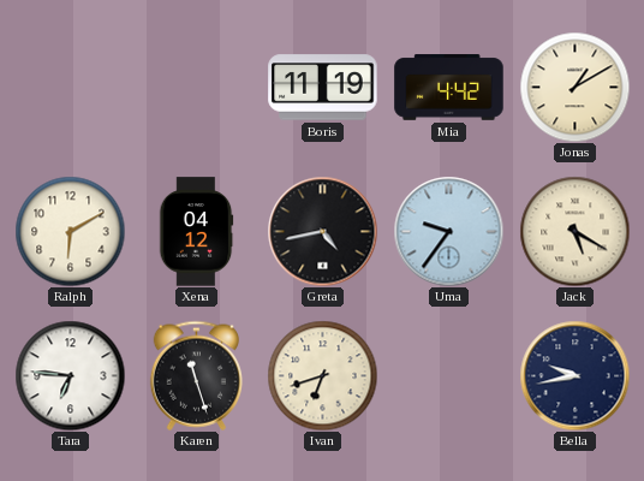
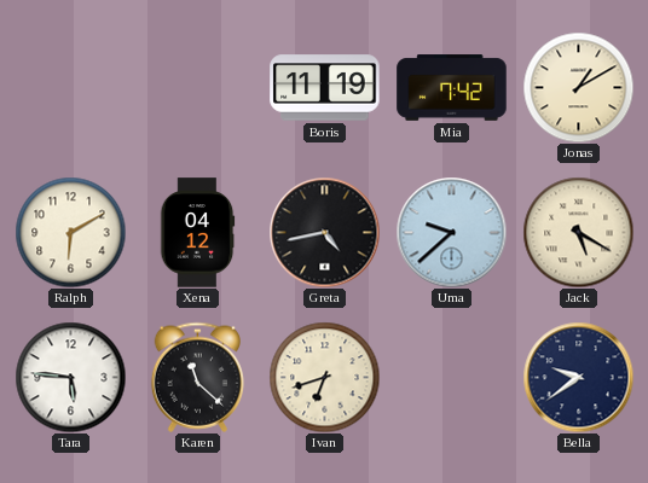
Mia: 4:42 -> 7:42 (452, 88)
Uma: 9:36 -> 9:38 (451, 232)
Tara: 6:46 -> 5:46 (70, 377)
Karen: 11:27 -> 11:22 (197, 377)
Bella: 9:43 -> 9:39 (578, 377)
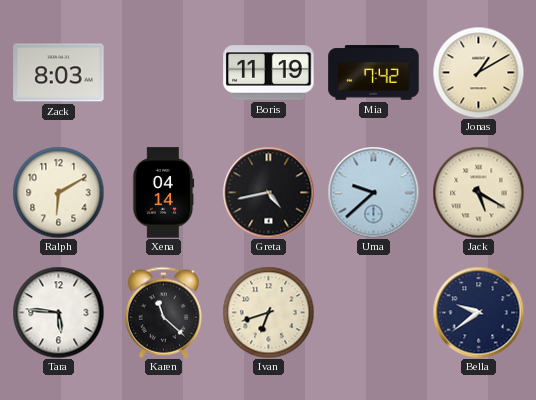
Zack: none -> 8:03 (59, 73)
Xena: 04:12 -> 04:14 (163, 193)
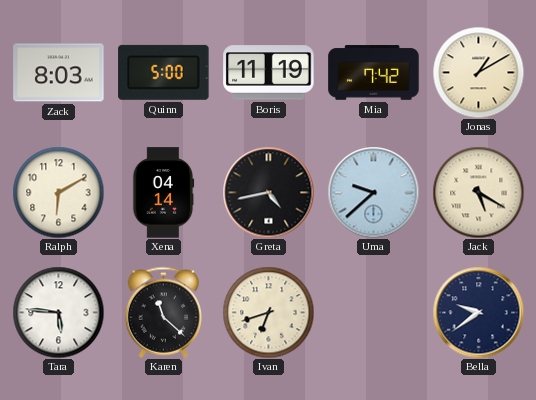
Quinn: none -> 5:00 (164, 72)
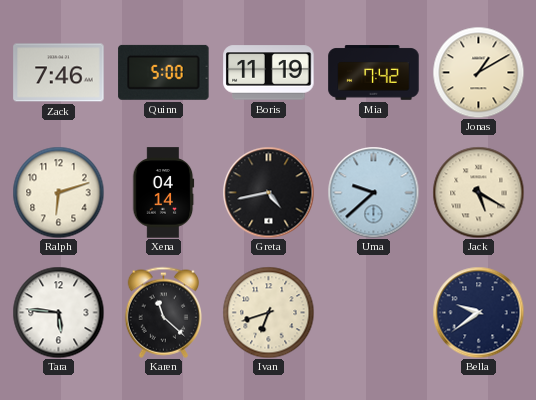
Zack: 8:03 -> 7:46 (59, 73)
Ralph: 6:10 -> 6:12 (58, 192)
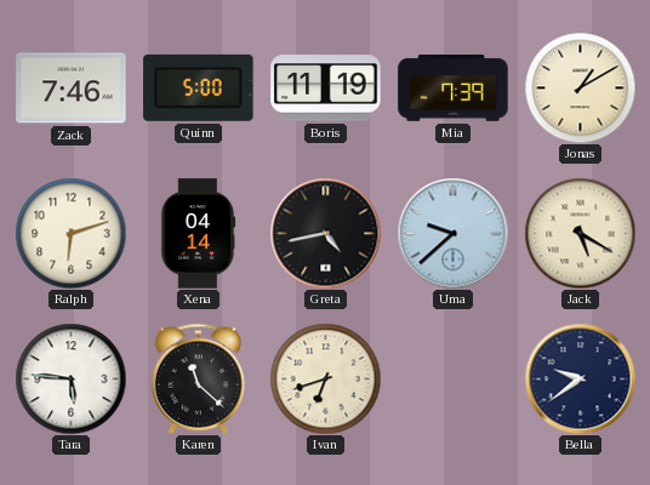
Mia: 7:42 -> 7:39 (454, 89)
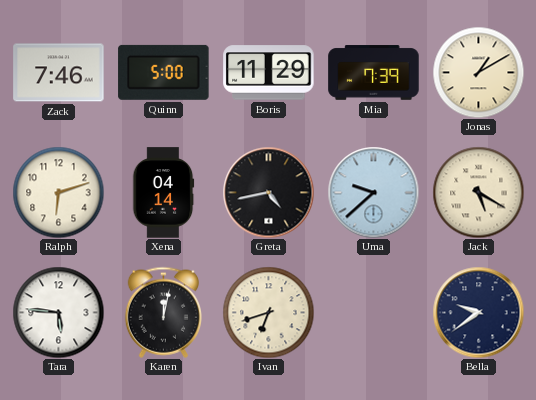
Boris: 11:19 -> 11:29 (269, 73)
Karen: 11:22 -> 12:02 (163, 312)
